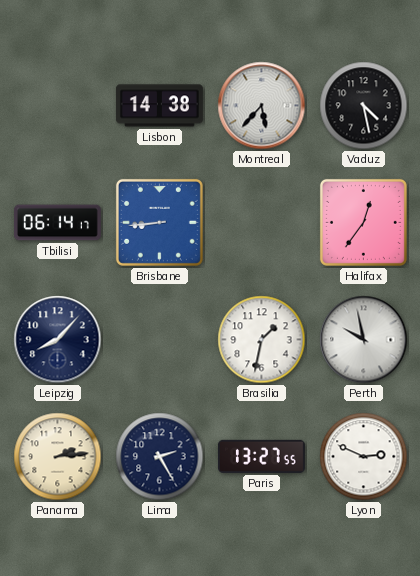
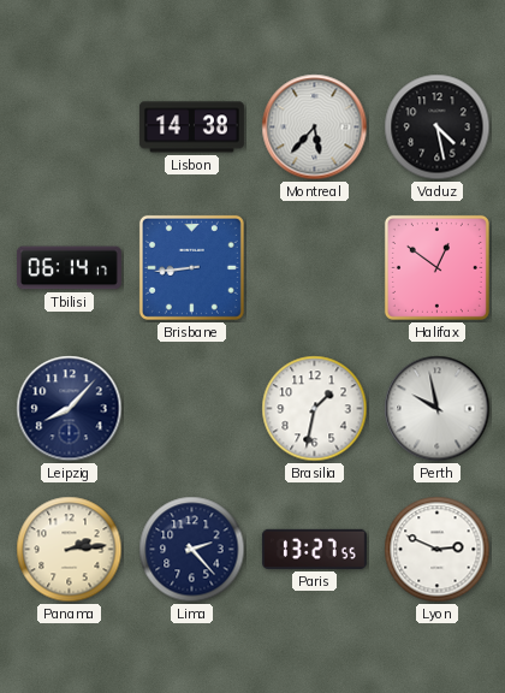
Halifax: 12:36 -> 12:51 (436, 267)
Lima: 2:25 -> 2:23 (192, 550)
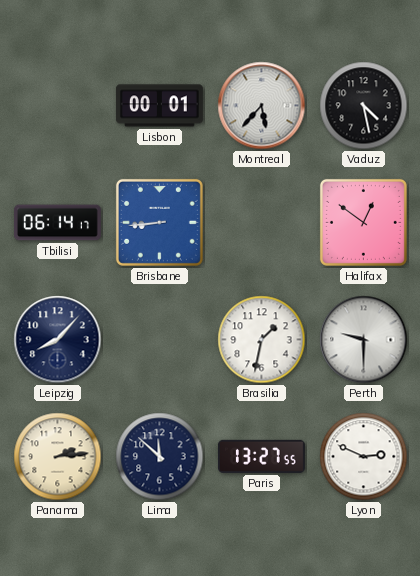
Lisbon: 14:38 -> 00:01 (159, 106)
Perth: 9:58 -> 9:30 (364, 340)
Lima: 2:23 -> 11:52 (160, 457)
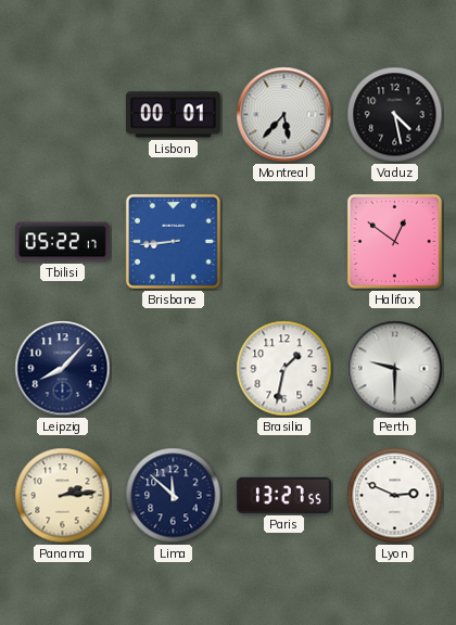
Tbilisi: 06:14 -> 05:22 (62, 242)
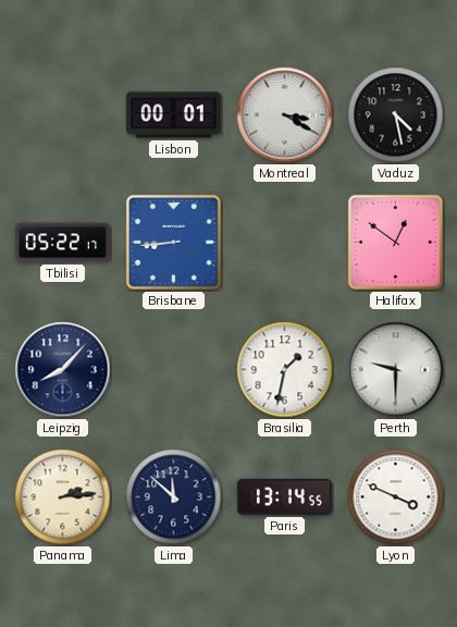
Montreal: 5:37 -> 3:20 (285, 115)
Paris: 13:27 -> 13:14 (284, 496)
Lyon: 2:49 -> 3:49 (396, 497)
